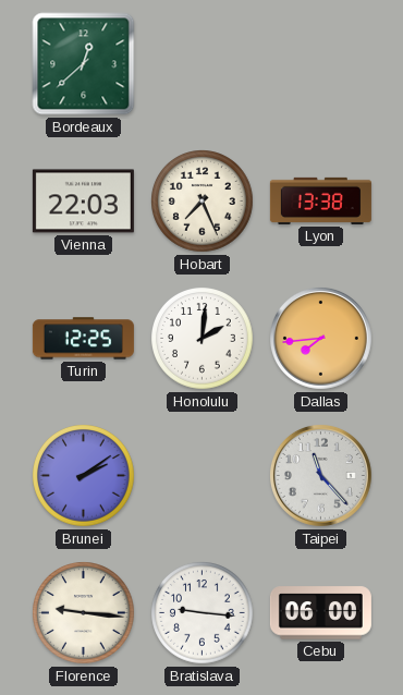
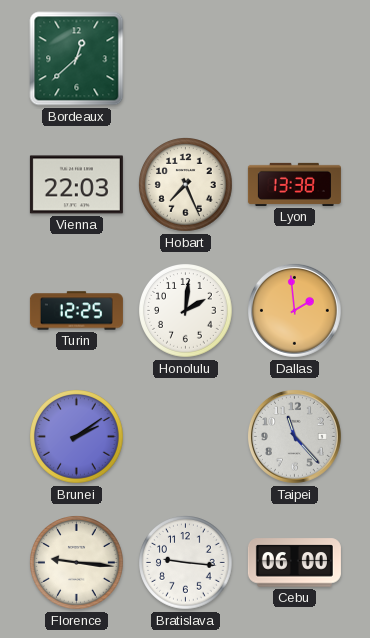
Dallas: 7:44 -> 1:59 (294, 310)
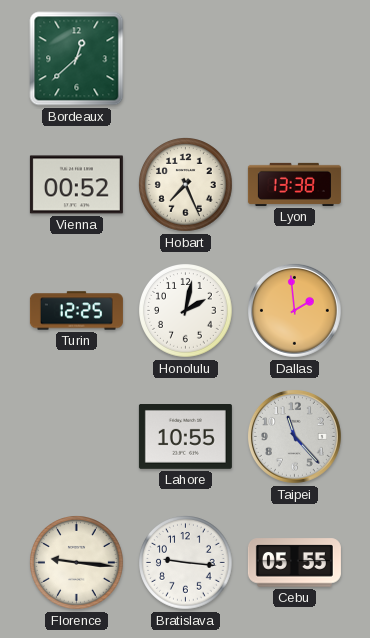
Vienna: 22:03 -> 00:52 (76, 185)
Honolulu: 2:01 -> 2:02 (186, 311)
Brunei: 2:09 -> none (77, 437)
Lahore: none -> 10:55 (185, 437)
Cebu: 06:00 -> 05:55 (294, 563)
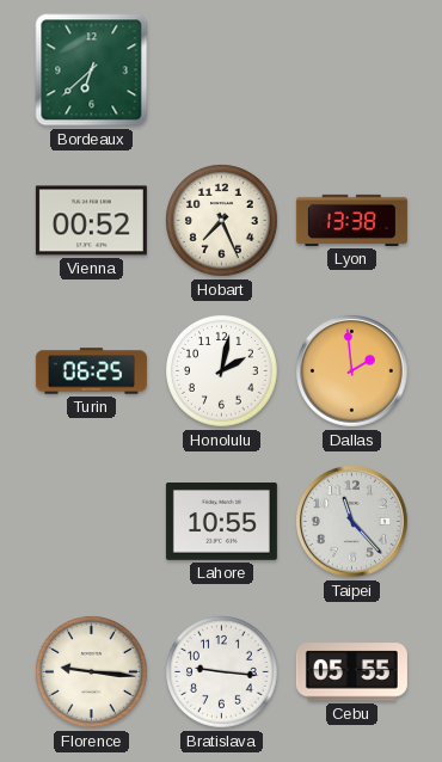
Bordeaux: 12:38 -> 6:38 (92, 70)
Turin: 12:25 -> 06:25 (91, 371)
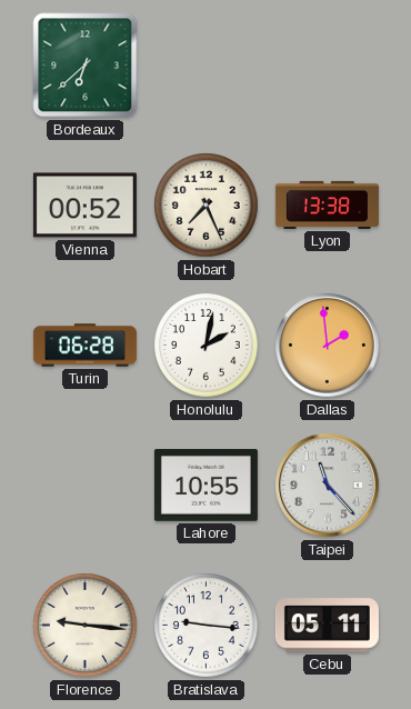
Turin: 06:25 -> 06:28 (84, 346)
Cebu: 05:55 -> 05:11 (327, 626)
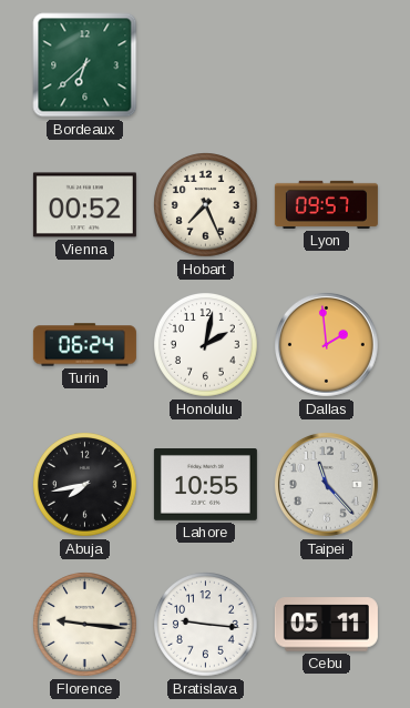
Lyon: 13:38 -> 09:57 (326, 204)
Turin: 06:28 -> 06:24 (84, 345)
Abuja: none -> 7:43 (85, 485)
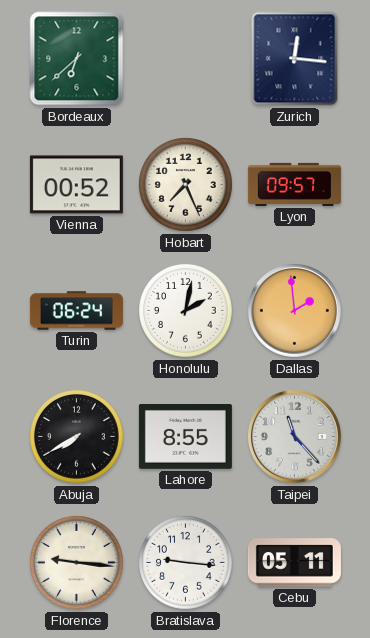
Zurich: none -> 12:16 (295, 59)
Abuja: 7:43 -> 7:40 (77, 437)
Lahore: 10:55 -> 8:55 (185, 437)
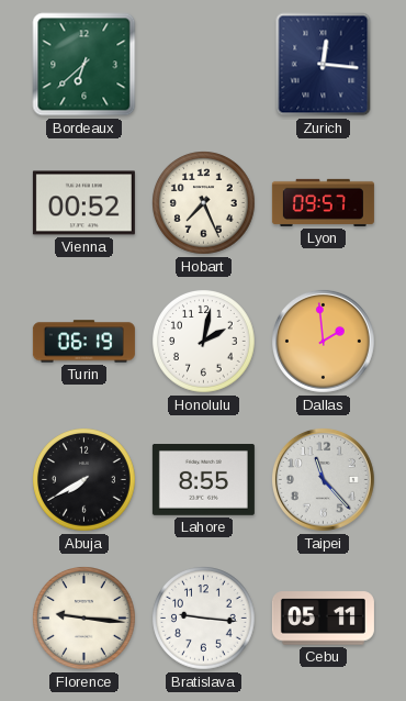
Turin: 06:24 -> 06:19 (83, 342)
